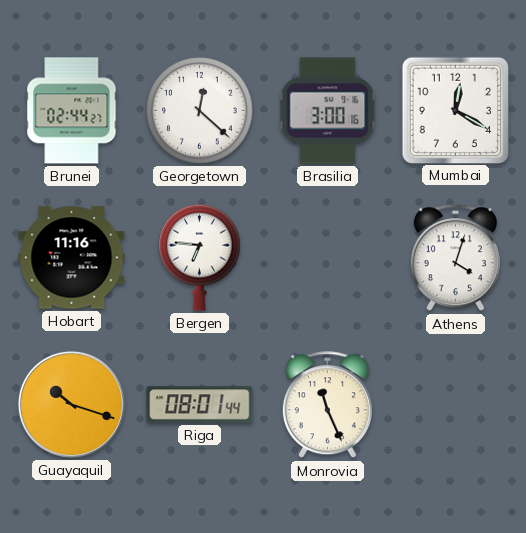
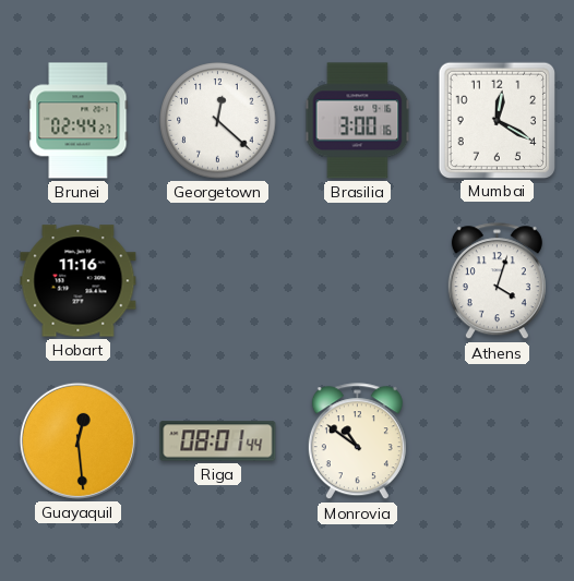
Bergen: 6:46 -> none (200, 257)
Guayaquil: 10:18 -> 12:29 (77, 440)
Monrovia: 11:26 -> 10:51 (357, 441)
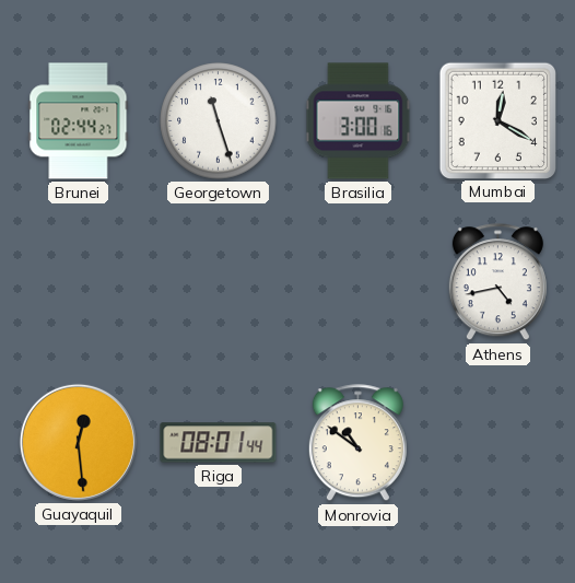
Georgetown: 12:22 -> 11:27 (219, 121)
Hobart: 11:16 -> none (79, 281)
Athens: 4:03 -> 4:43 (497, 282)
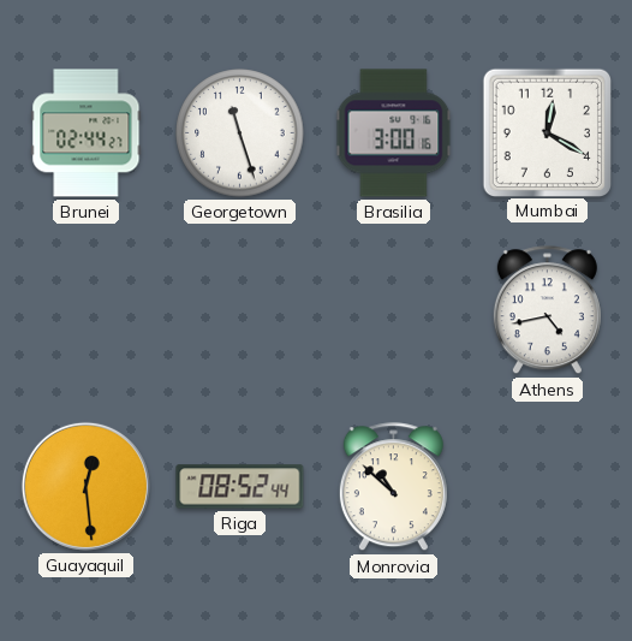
Riga: 08:01 -> 08:52 (240, 487)
Monrovia: 10:51 -> 10:52 (393, 487)
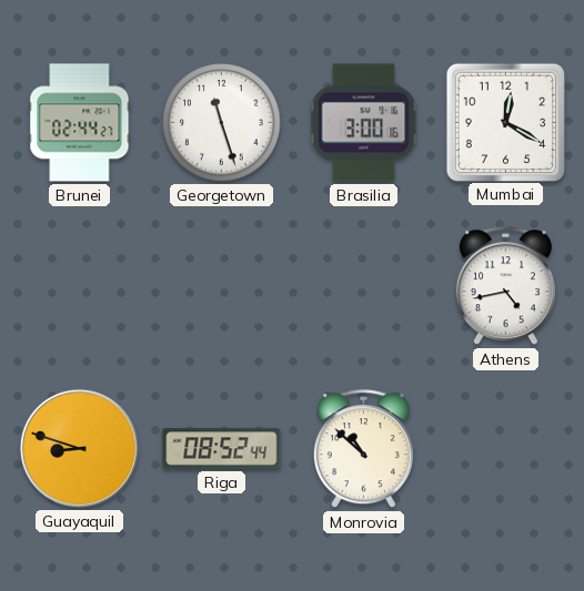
Guayaquil: 12:29 -> 8:48 (79, 448)
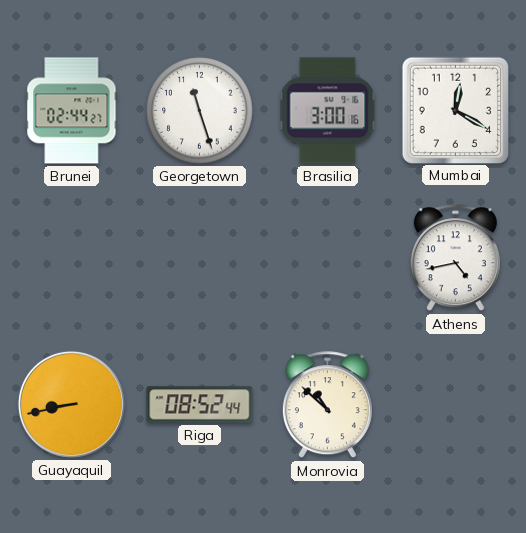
Guayaquil: 8:48 -> 8:43 (71, 404)
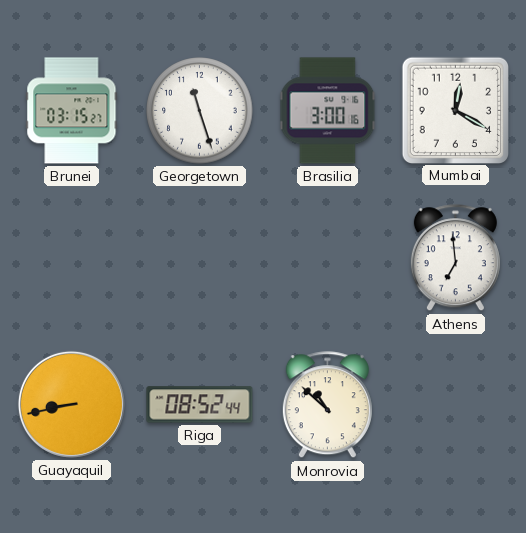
Brunei: 02:44 -> 03:15 (72, 111)
Athens: 4:43 -> 6:59 (455, 258)
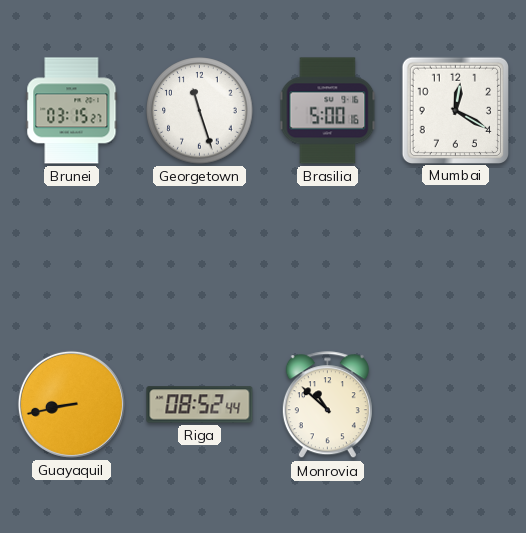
Brasilia: 3:00 -> 5:00 (328, 111)
Athens: 6:59 -> none (455, 258)
